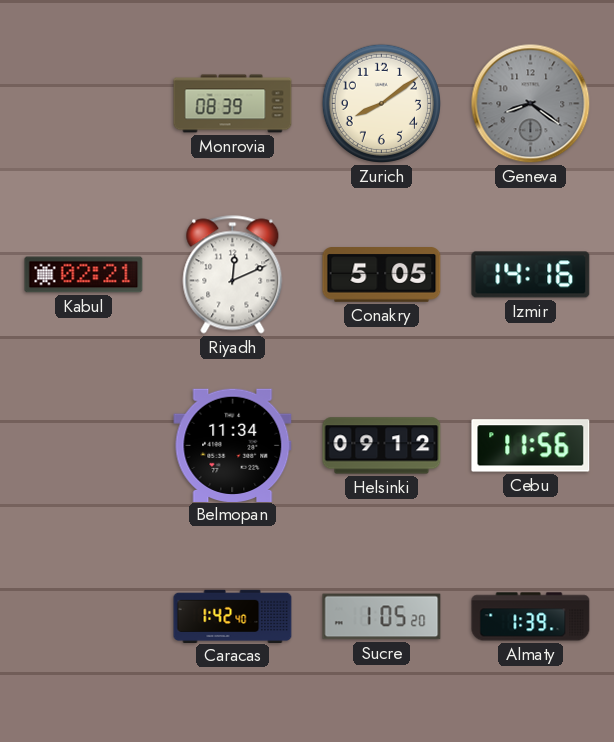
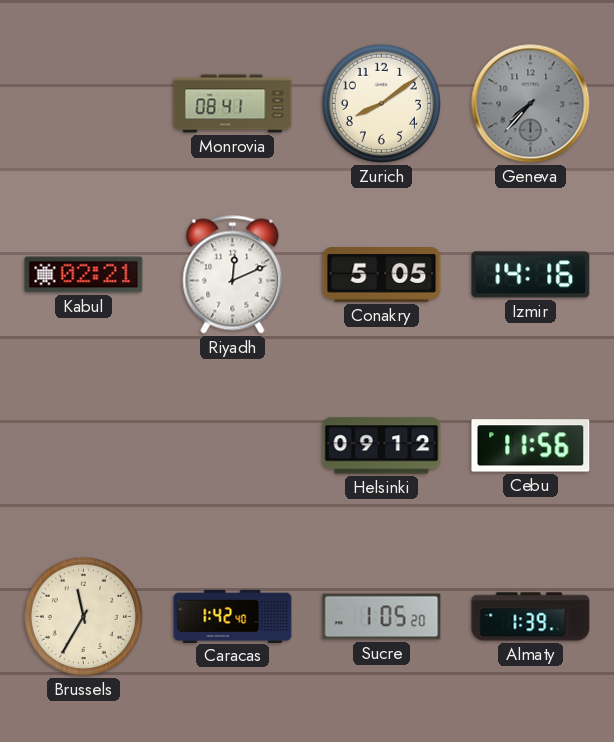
Monrovia: 08:39 -> 08:41 (233, 104)
Geneva: 8:21 -> 7:37 (531, 104)
Belmopan: 11:34 -> none (233, 445)
Brussels: none -> 11:35 (83, 616)
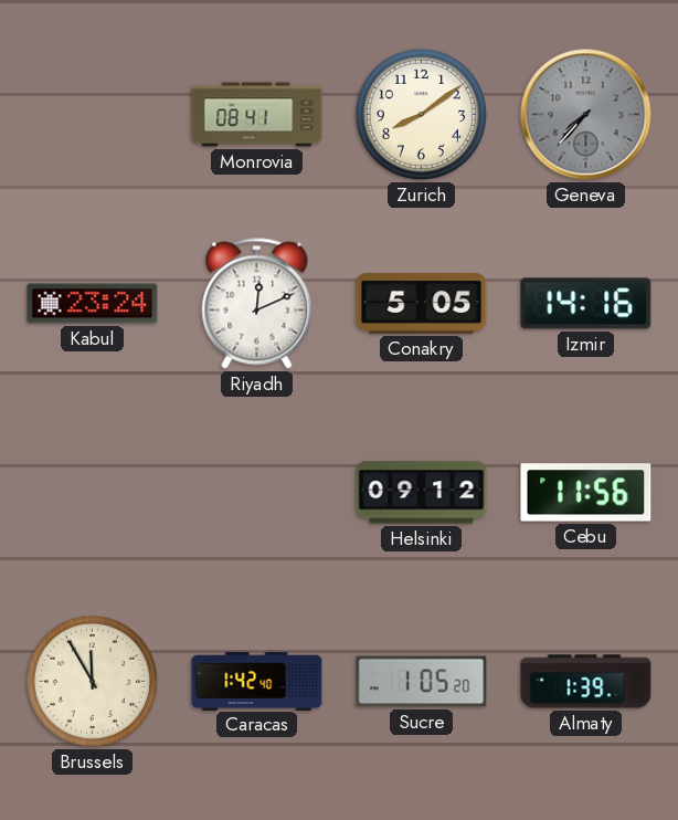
Kabul: 02:21 -> 23:24 (93, 304)
Brussels: 11:35 -> 11:55 (92, 681)
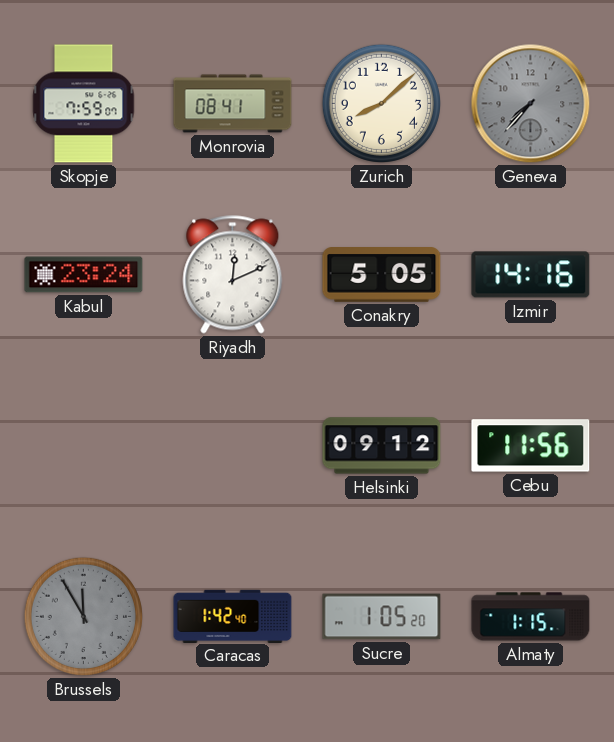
Skopje: none -> 7:59 (84, 104)
Zurich: 8:09 -> 8:08 (381, 103)
Brussels dial: cream -> grey (83, 616)
Almaty: 1:39 -> 1:15 (531, 617)
